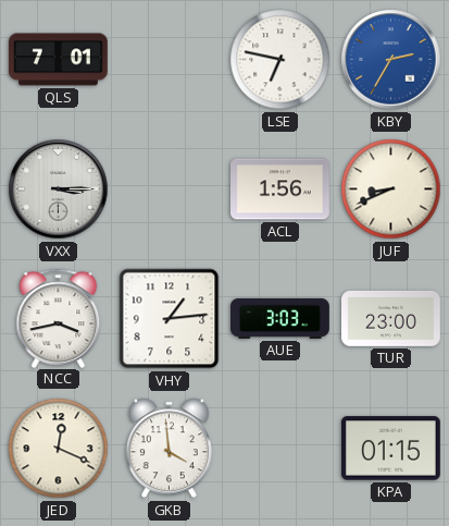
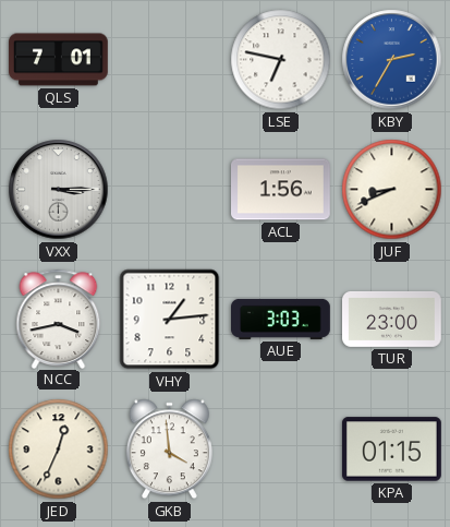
JED: 12:19 -> 12:34 (59, 450)
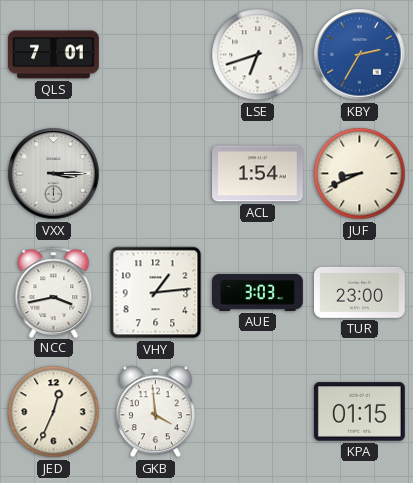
LSE: 6:47 -> 6:42 (258, 55)
ACL: 1:56 -> 1:54 (258, 174)
